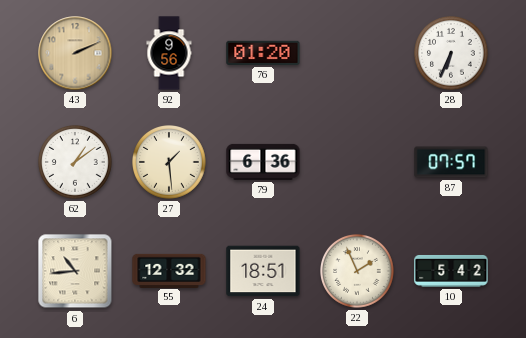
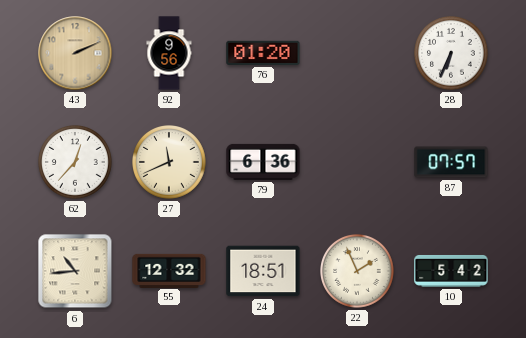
62: 1:09 -> 12:37 (76, 163)
27: 1:29 -> 11:41 (170, 163)
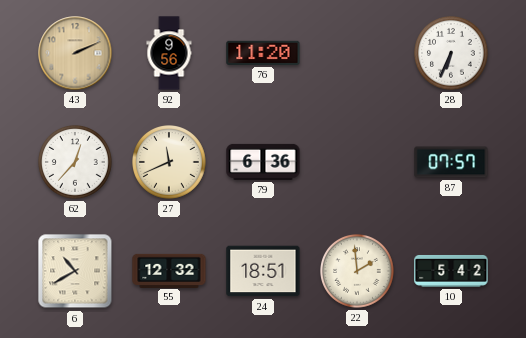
76: 01:20 -> 11:20 (263, 53)
6: 10:44 -> 10:40 (75, 271)
22: 1:56 -> 1:59 (358, 272)
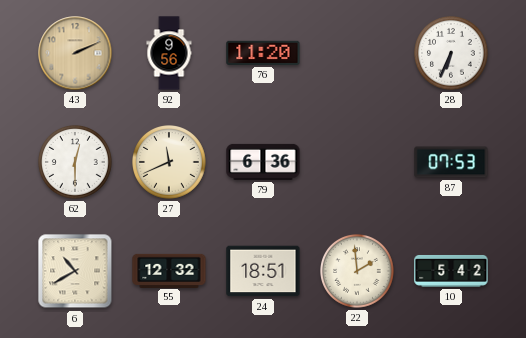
62: 12:37 -> 12:30 (76, 163)
87: 07:57 -> 07:53 (451, 162)
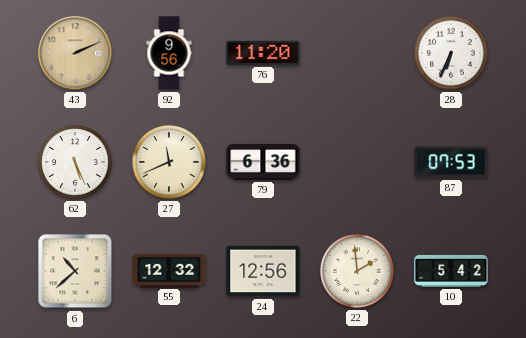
62: 12:30 -> 5:26 (76, 163)
6: 10:40 -> 10:38 (75, 271)
24: 18:51 -> 12:56 (263, 271)
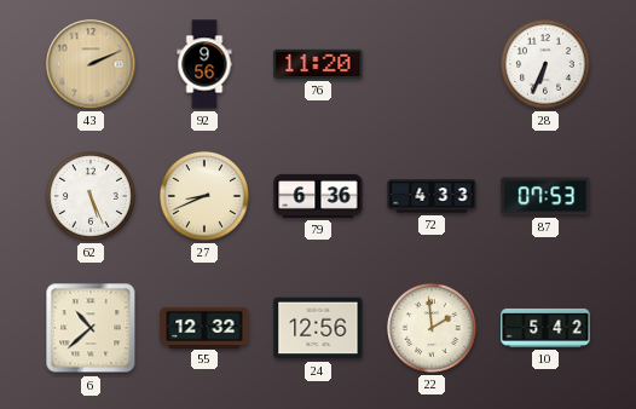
27: 11:41 -> 8:41 (206, 197)
72: none -> 4:33 (432, 196)
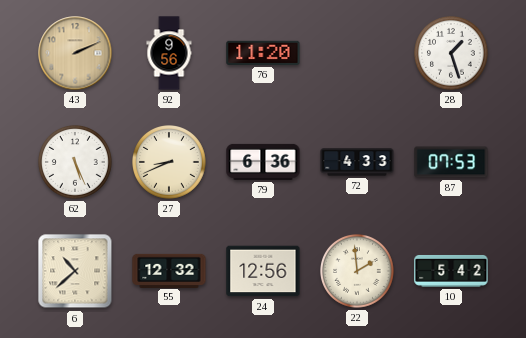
28: 6:34 -> 1:27 (452, 54)
